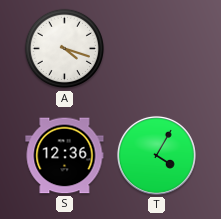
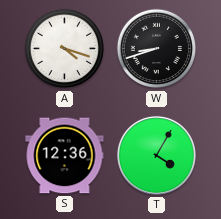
W: none -> 8:42 (157, 49)
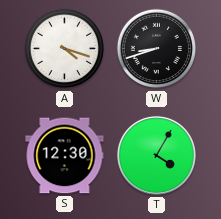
S: 12:36 -> 12:30 (65, 156)
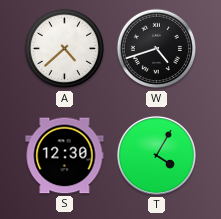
A: 4:18 -> 4:38 (65, 49)
W: 8:42 -> 4:42 (157, 49)
